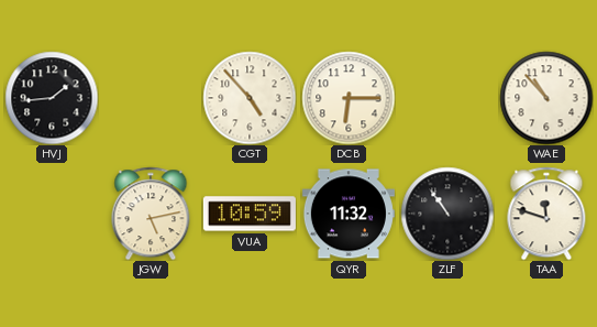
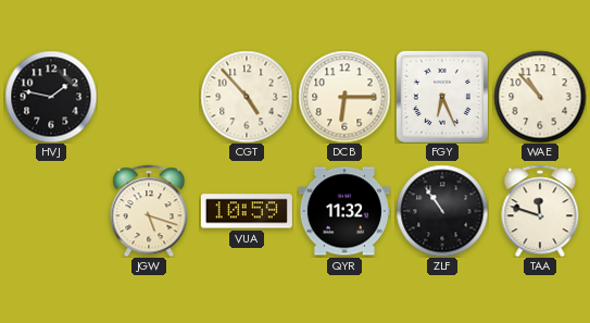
HVJ: 1:44 -> 1:47 (51, 97)
FGY: none -> 6:26 (442, 97)
JGW: 5:13 -> 5:18 (149, 211)
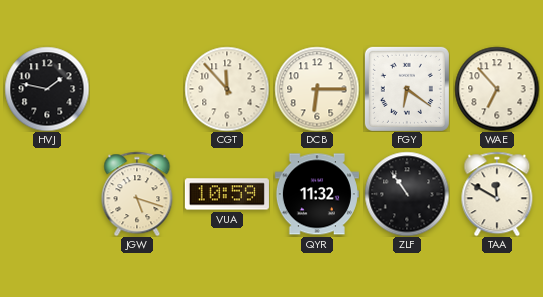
CGT: 4:53 -> 11:53 (227, 89)
FGY: 6:26 -> 6:21 (407, 89)
WAE: 10:53 -> 6:53 (497, 89)
TAA: 11:48 -> 11:50 (497, 194)
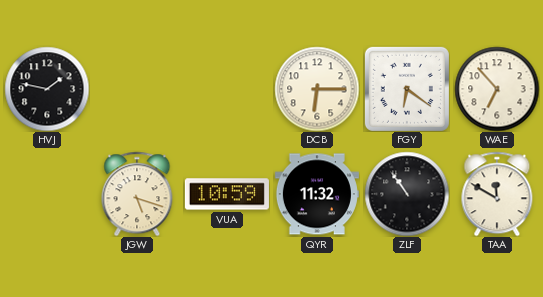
CGT: 11:53 -> none (227, 89)
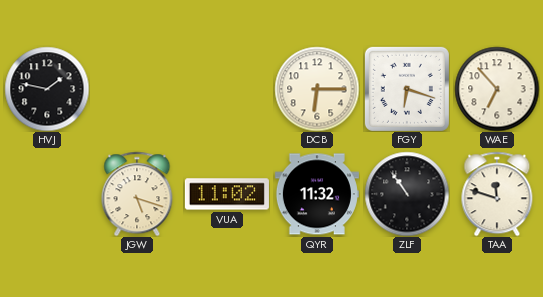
FGY: 6:21 -> 6:18 (407, 89)
VUA: 10:59 -> 11:02 (227, 194)
TAA: 11:50 -> 11:48 (497, 194)
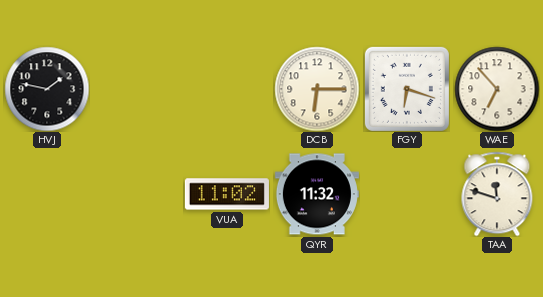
JGW: 5:18 -> none (137, 194)
ZLF: 10:54 -> none (407, 194)
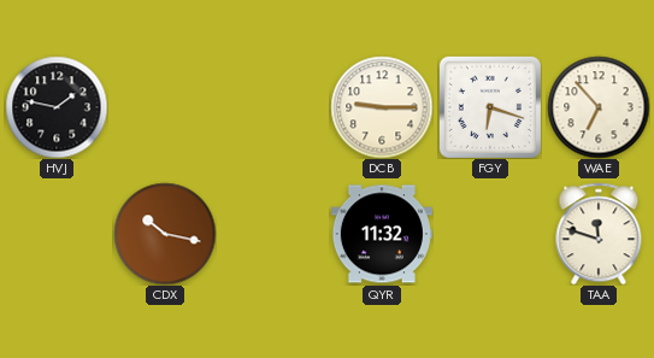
DCB: 6:15 -> 9:15 (382, 107)
CDX: none -> 10:17 (165, 234)
VUA: 11:02 -> none (227, 194)
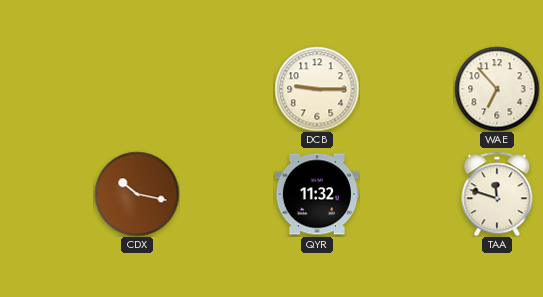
HVJ: 1:47 -> none (57, 107)
FGY: 6:18 -> none (490, 107)
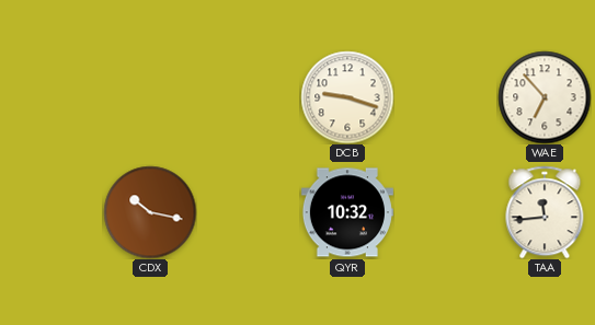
DCB: 9:15 -> 9:18 (347, 97)
QYR: 11:32 -> 10:32 (347, 212)
TAA: 11:48 -> 11:44 (545, 212)
